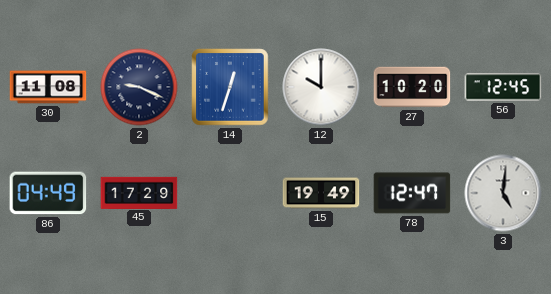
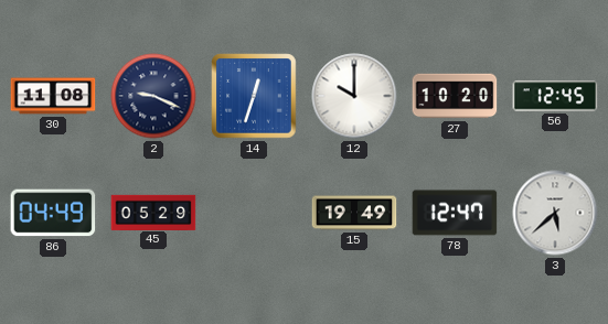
45: 17:29 -> 05:29 (153, 212)
3: 5:01 -> 5:38 (555, 213)
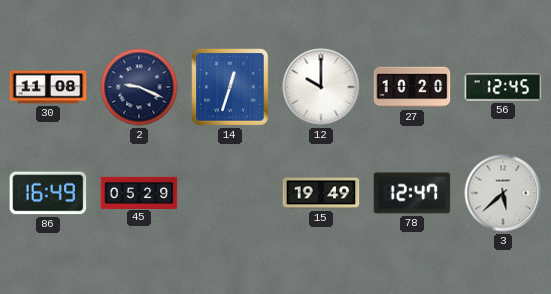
86: 04:49 -> 16:49 (48, 193)
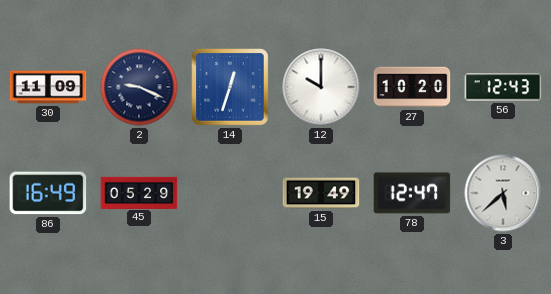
30: 11:08 -> 11:09 (48, 87)
56: 12:45 -> 12:43 (503, 87)
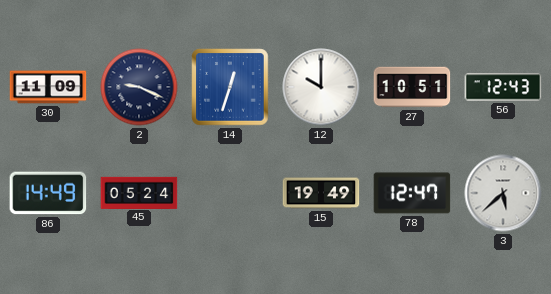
27: 10:20 -> 10:51 (412, 87)
86: 16:49 -> 14:49 (48, 193)
45: 05:29 -> 05:24 (139, 192)
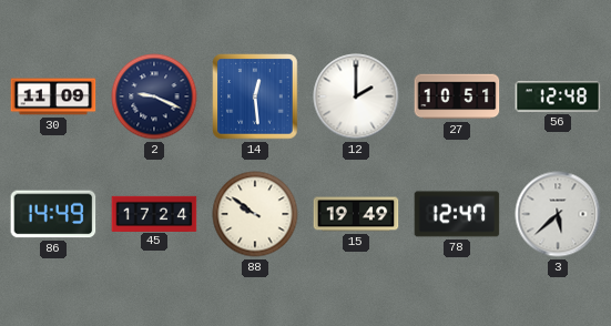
14: 12:33 -> 12:29 (255, 96)
12: 10:00 -> 2:00 (356, 96)
56: 12:43 -> 12:48 (558, 96)
45: 05:24 -> 17:24 (154, 213)
88: none -> 9:51 (255, 214)
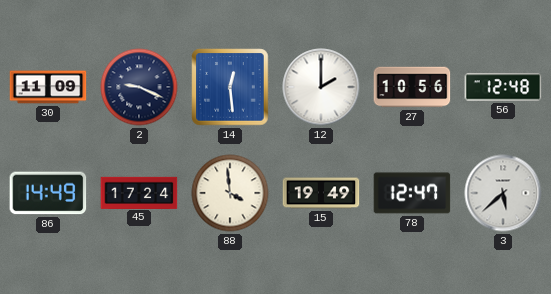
27: 10:51 -> 10:56 (412, 87)
88: 9:51 -> 3:59 (230, 193)
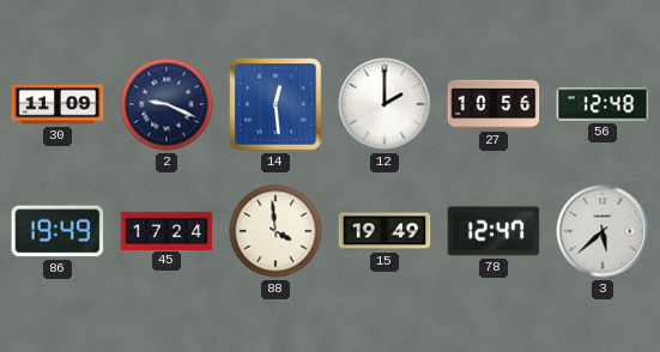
86: 14:49 -> 19:49 (57, 231)
